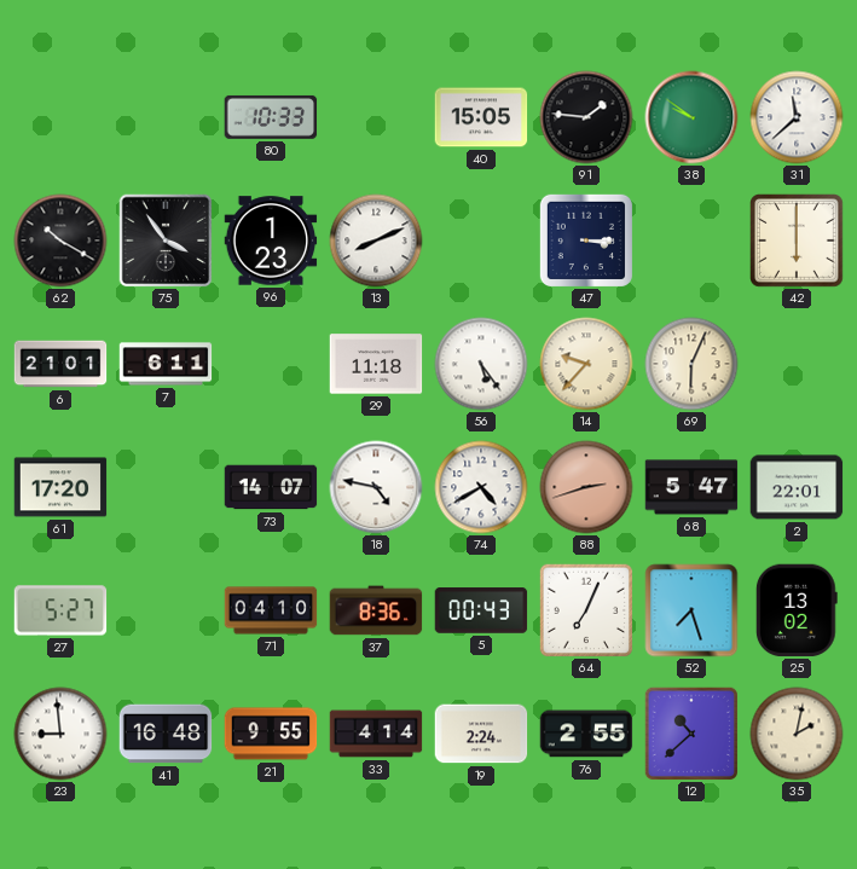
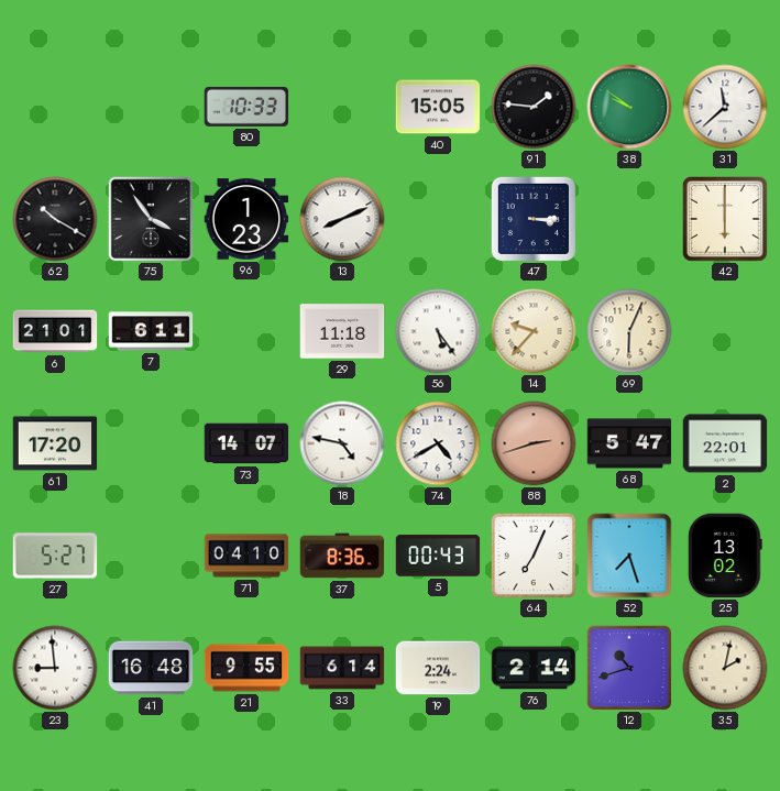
33: 4:14 -> 6:14 (342, 668)
76: 2:55 -> 2:14 (534, 668)
12: 10:38 -> 10:42 (628, 667)
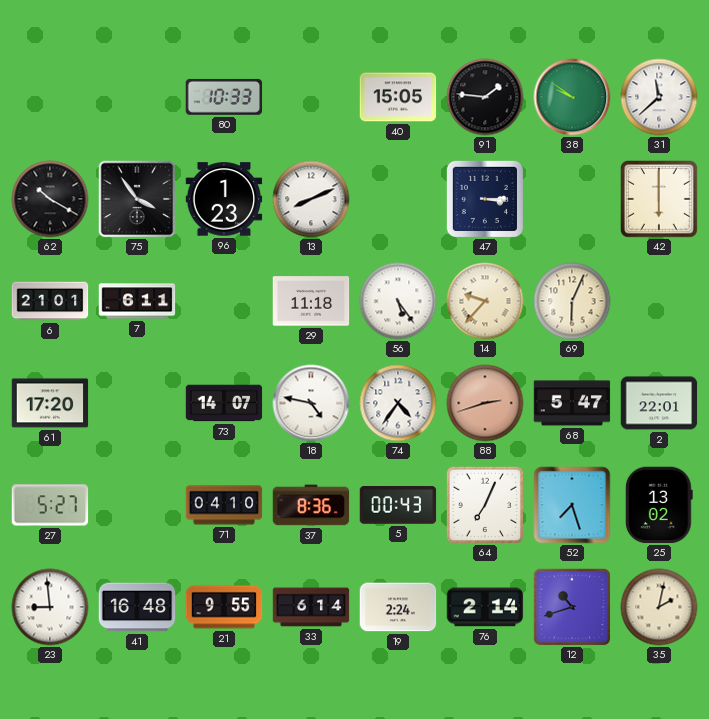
74: 4:40 -> 4:36 (398, 403)
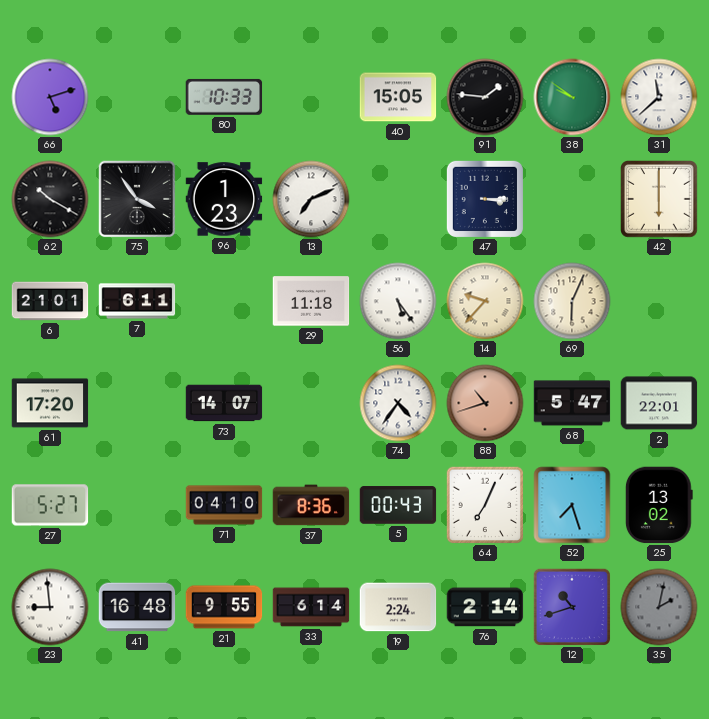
66: none -> 5:12 (50, 97)
13: 8:11 -> 7:11 (311, 199)
18: 4:47 -> none (311, 403)
88: 2:42 -> 10:42 (485, 403)
35 dial: cream -> grey (659, 607)
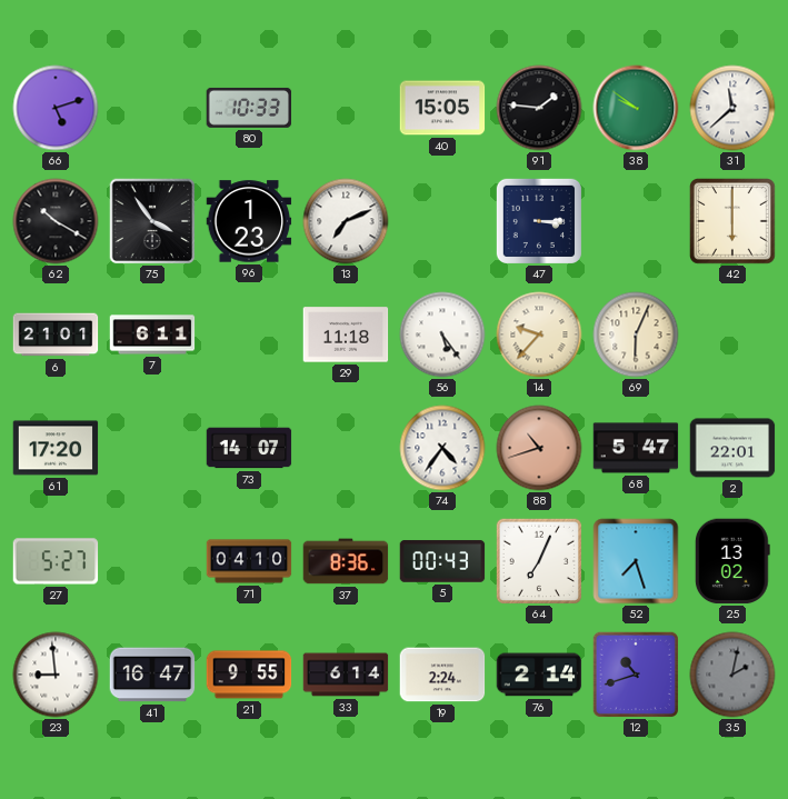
41: 16:48 -> 16:47 (152, 675)
